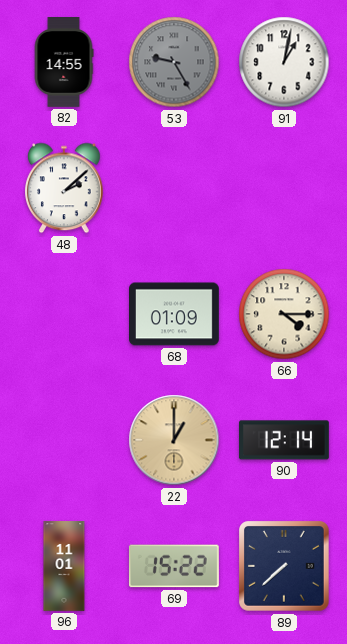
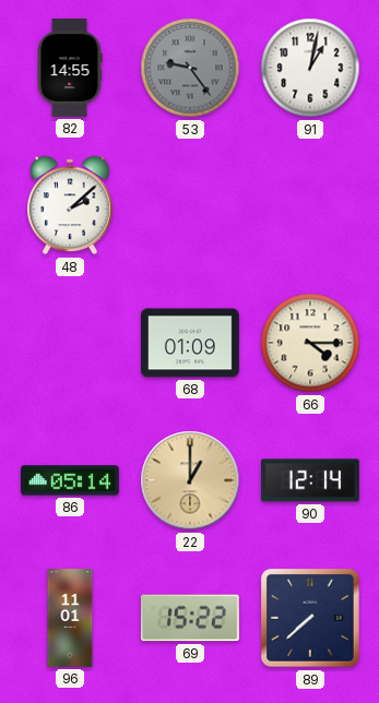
53: 9:25 -> 9:24 (190, 68)
86: none -> 05:14 (71, 480)
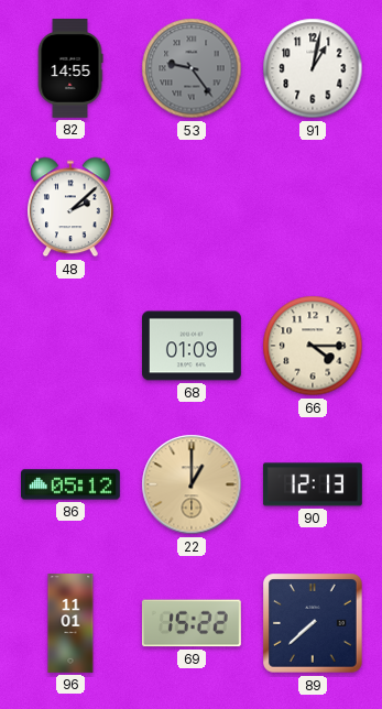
86: 05:14 -> 05:12 (72, 484)
90: 12:14 -> 12:13 (313, 484)
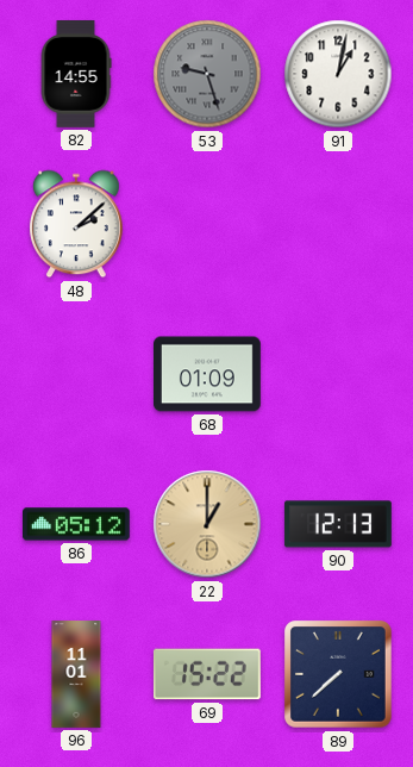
53: 9:24 -> 9:27 (207, 74)
66: 4:15 -> none (313, 346)
